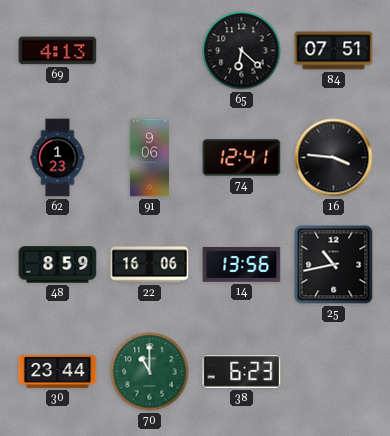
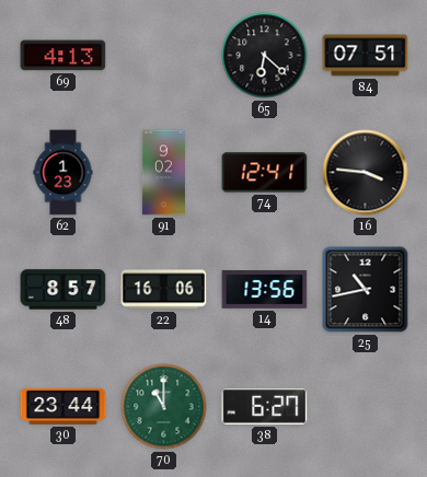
91: 9:06 -> 9:02 (163, 173)
48: 8:59 -> 8:57 (64, 290)
38: 6:23 -> 6:27 (265, 407)
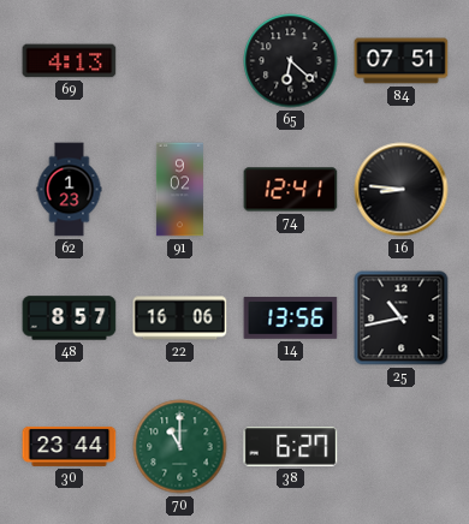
16: 3:46 -> 8:46 (402, 190)
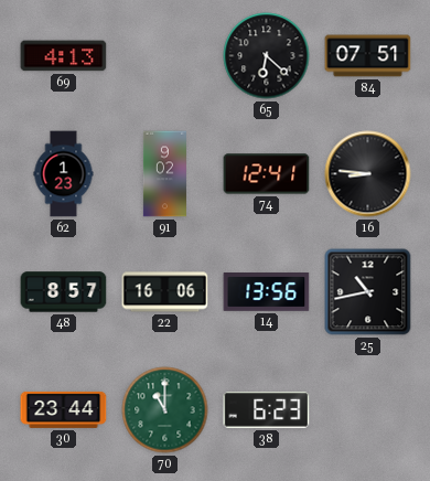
38: 6:27 -> 6:23 (267, 410)
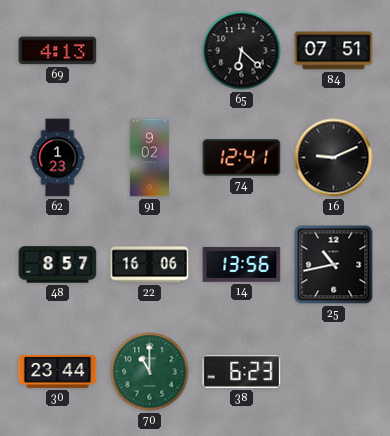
16: 8:46 -> 9:11 (334, 158)
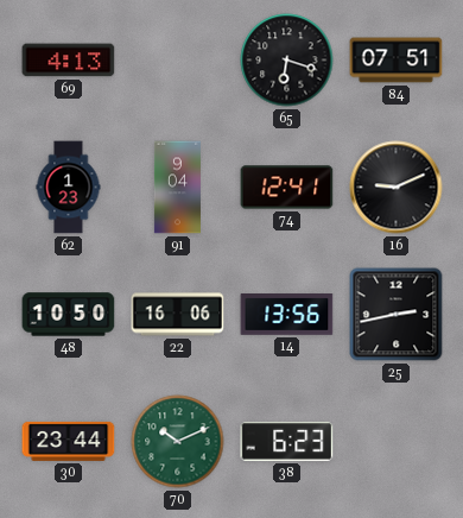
65: 6:22 -> 6:18 (287, 61)
91: 9:02 -> 9:04 (177, 188)
48: 8:57 -> 10:50 (69, 315)
25: 10:43 -> 2:43 (397, 315)
70: 11:00 -> 10:11 (178, 442)
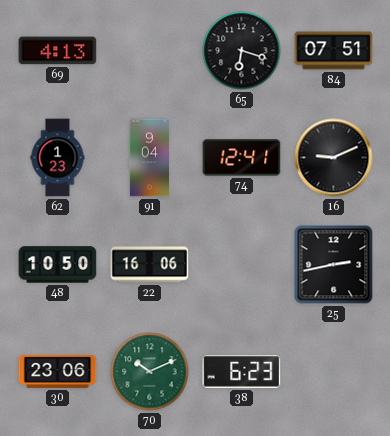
14: 13:56 -> none (287, 315)
30: 23:44 -> 23:06 (58, 371)
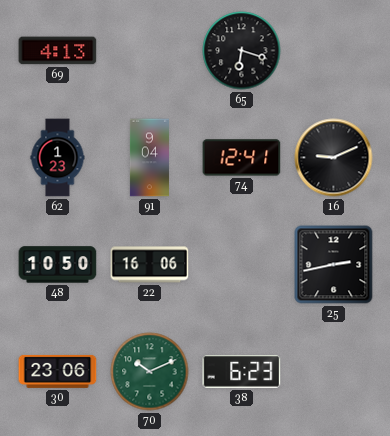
84: 07:51 -> none (334, 51)
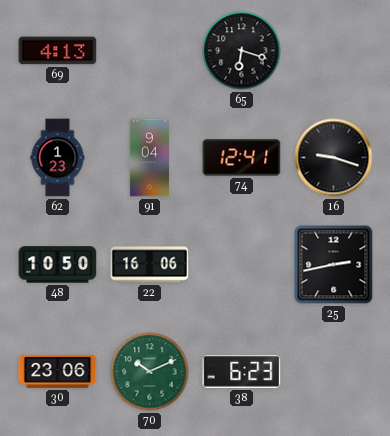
16: 9:11 -> 9:18 (334, 158)
